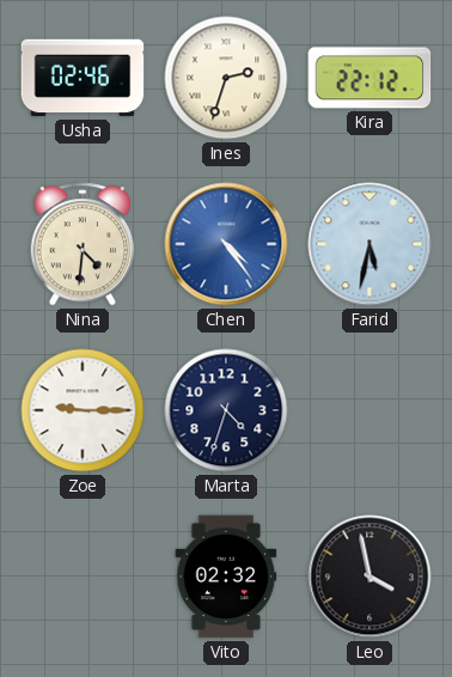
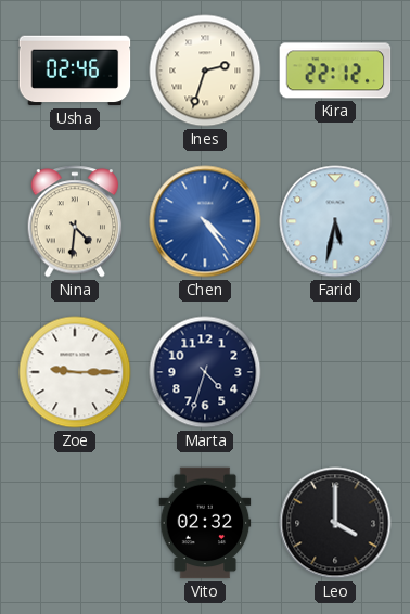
Leo: 3:58 -> 4:00 (335, 523)
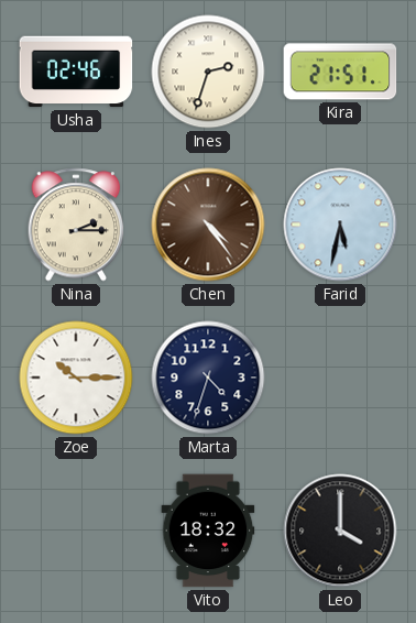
Kira: 22:12 -> 21:51 (340, 72)
Nina: 4:31 -> 2:15 (76, 225)
Chen dial: blue -> brown (208, 225)
Zoe: 9:15 -> 10:15 (76, 378)
Vito: 02:32 -> 18:32 (208, 531)
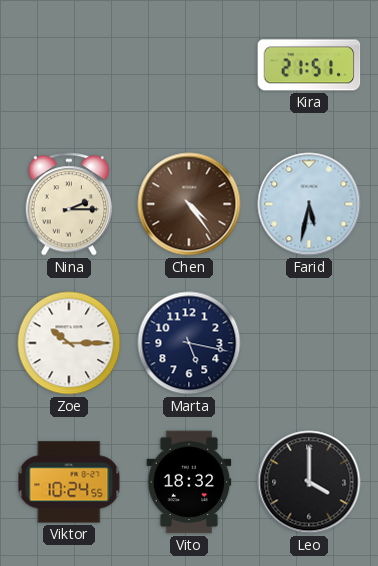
Usha: 02:46 -> none (76, 72)
Ines: 2:33 -> none (208, 72)
Marta: 4:33 -> 5:17 (189, 343)
Viktor: none -> 10:24 (69, 482)
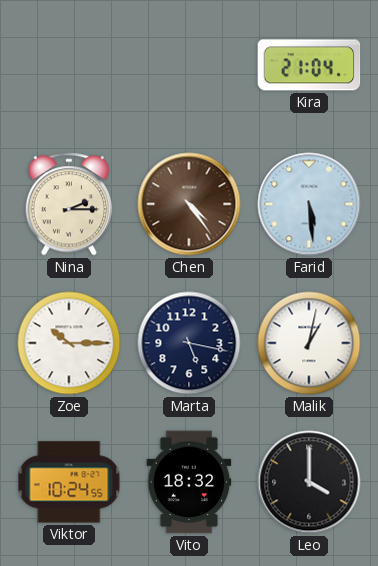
Kira: 21:51 -> 21:04 (309, 65)
Farid: 5:32 -> 5:29 (309, 204)
Malik: none -> 1:02 (309, 343)
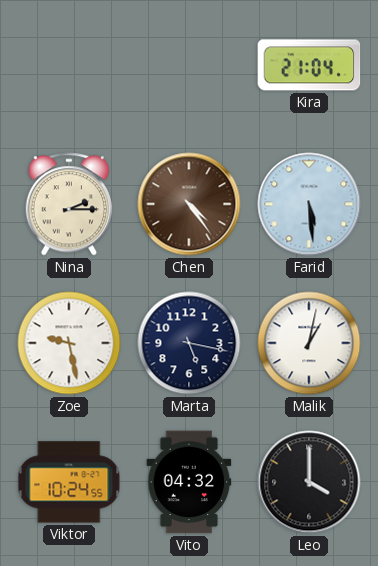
Zoe: 10:15 -> 9:28 (69, 343)
Vito: 18:32 -> 04:32 (189, 482)
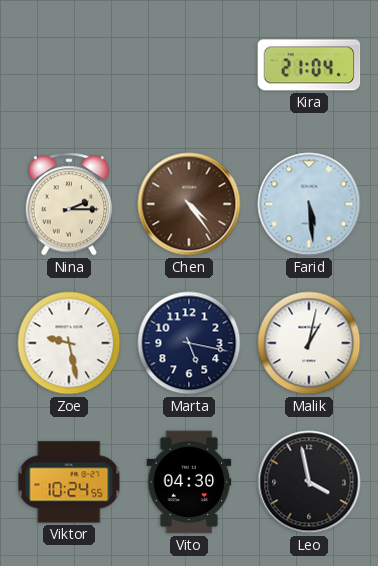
Vito: 04:32 -> 04:30 (189, 482)
Leo: 4:00 -> 3:58 (309, 482)
